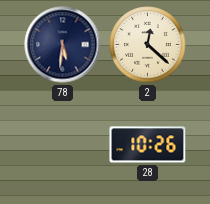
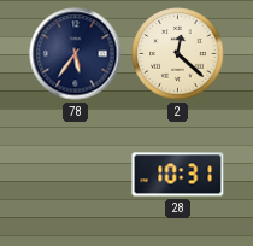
78: 5:31 -> 5:36 (76, 54)
28: 10:26 -> 10:31 (178, 175)
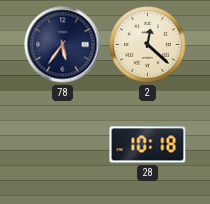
28: 10:31 -> 10:18 (148, 145)
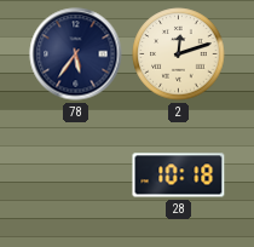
2: 12:22 -> 12:12 (179, 54)
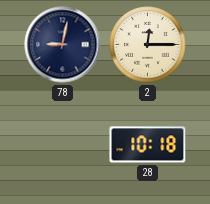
78: 5:36 -> 9:02 (63, 45)
2: 12:12 -> 12:15 (148, 45)
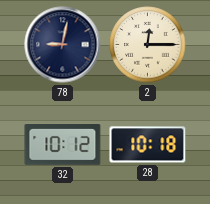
32: none -> 10:12 (63, 145)
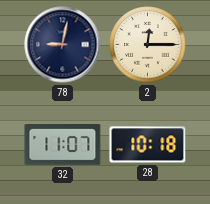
32: 10:12 -> 11:07 (63, 145)
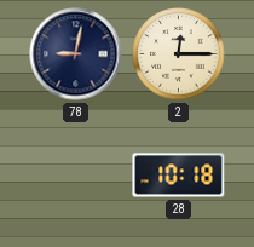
32: 11:07 -> none (63, 145)
